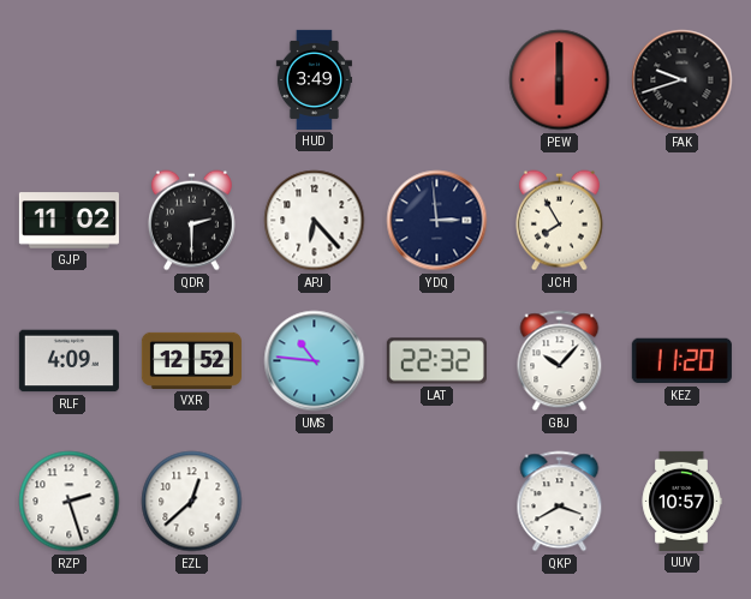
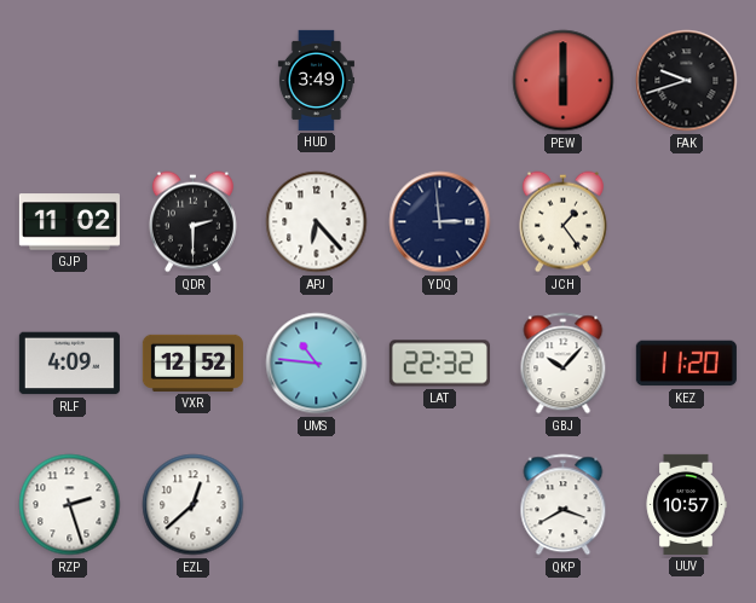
JCH: 7:55 -> 1:24 (562, 222)
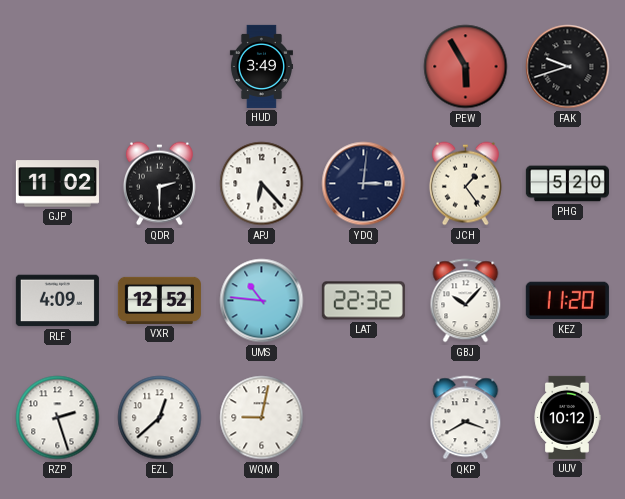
PEW: 6:00 -> 5:55 (466, 67)
YDQ: 2:59 -> 3:01 (364, 184)
PHG: none -> 5:20 (567, 184)
WQM: none -> 9:02 (262, 418)
UUV: 10:57 -> 10:12 (567, 417)
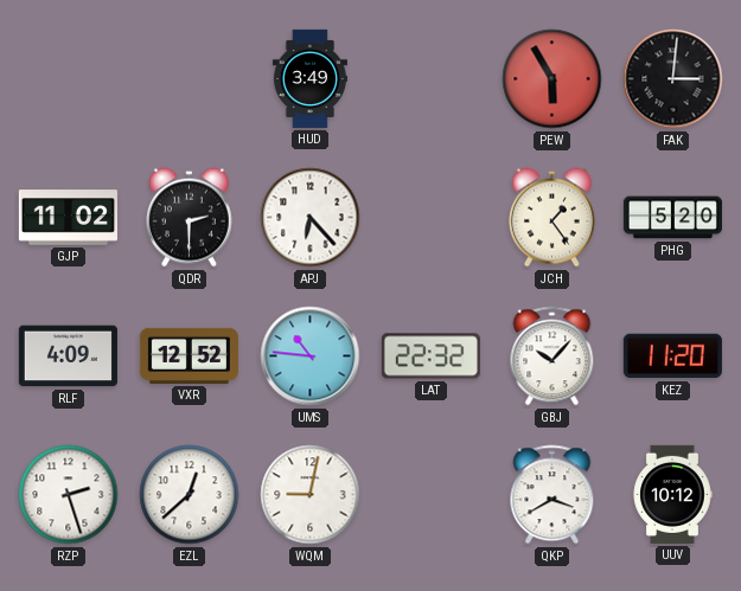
FAK: 9:42 -> 3:01 (673, 79)
YDQ: 3:01 -> none (364, 184)
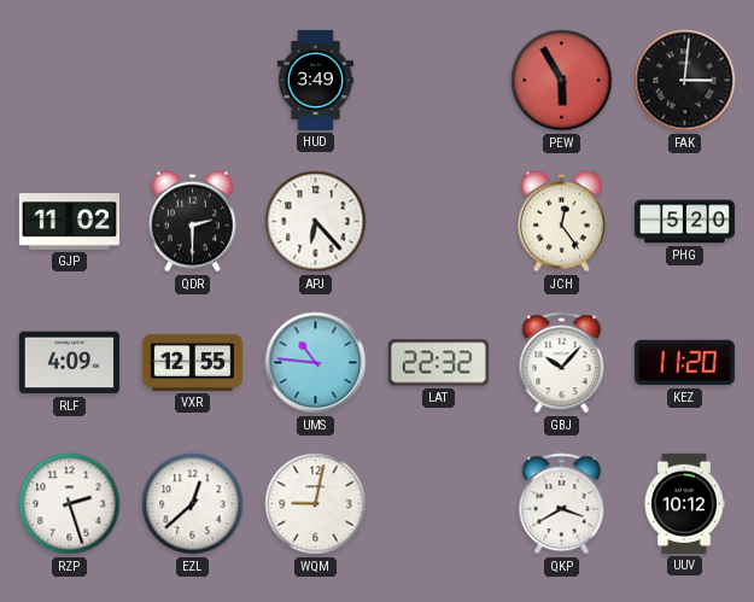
JCH: 1:24 -> 12:24 (561, 222)
VXR: 12:52 -> 12:55 (192, 362)
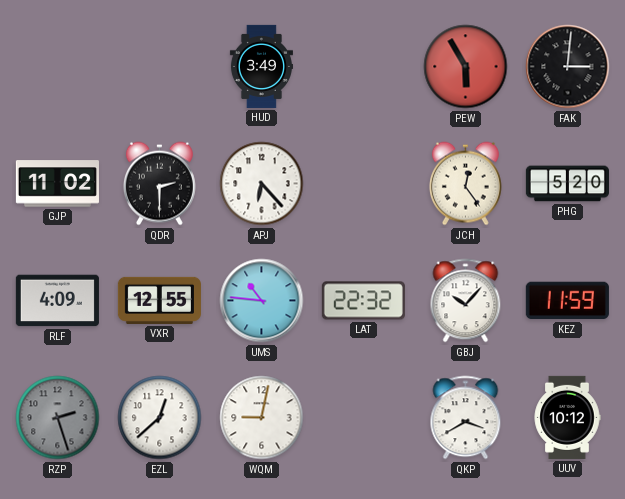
KEZ: 11:20 -> 11:59 (567, 301)
RZP dial: white -> grey (58, 418)
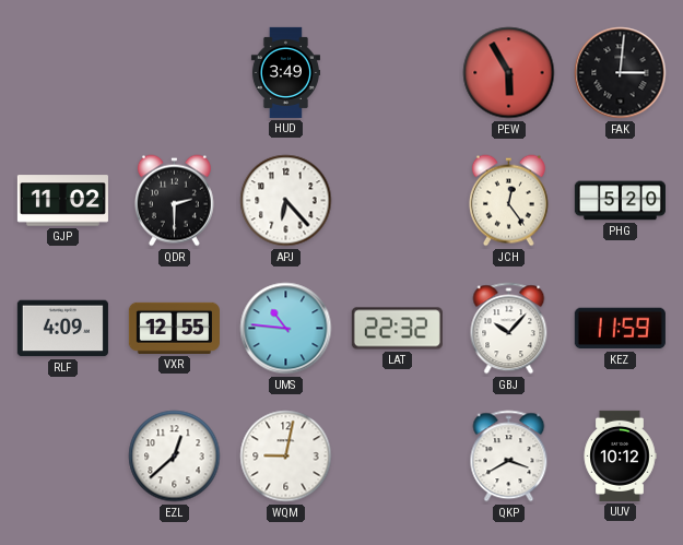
RZP: 2:27 -> none (58, 418)
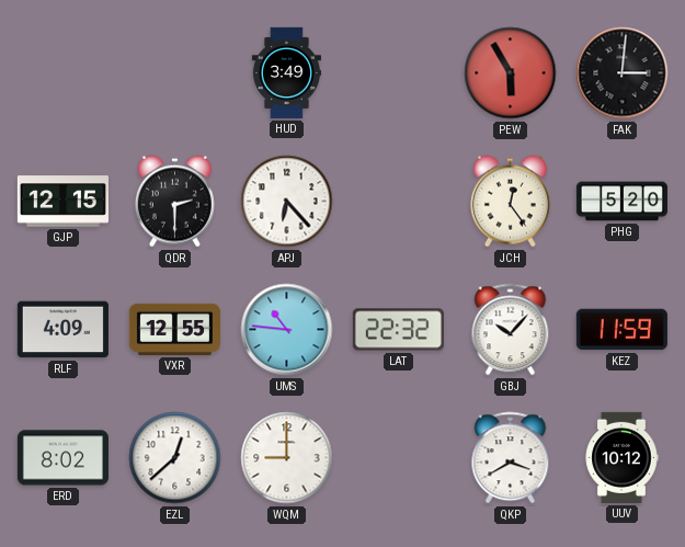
GJP: 11:02 -> 12:15 (62, 202)
ERD: none -> 8:02 (62, 458)
WQM: 9:02 -> 9:00 (287, 458)
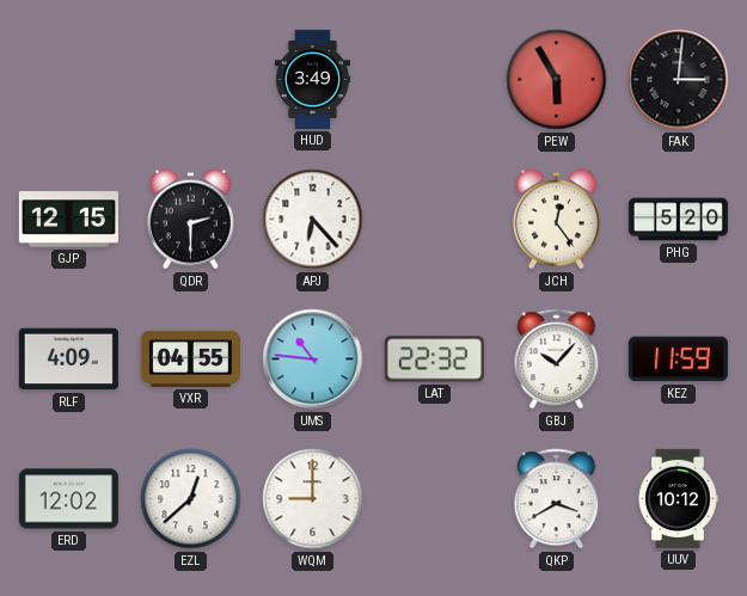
VXR: 12:55 -> 04:55 (190, 358)
ERD: 8:02 -> 12:02 (68, 499)
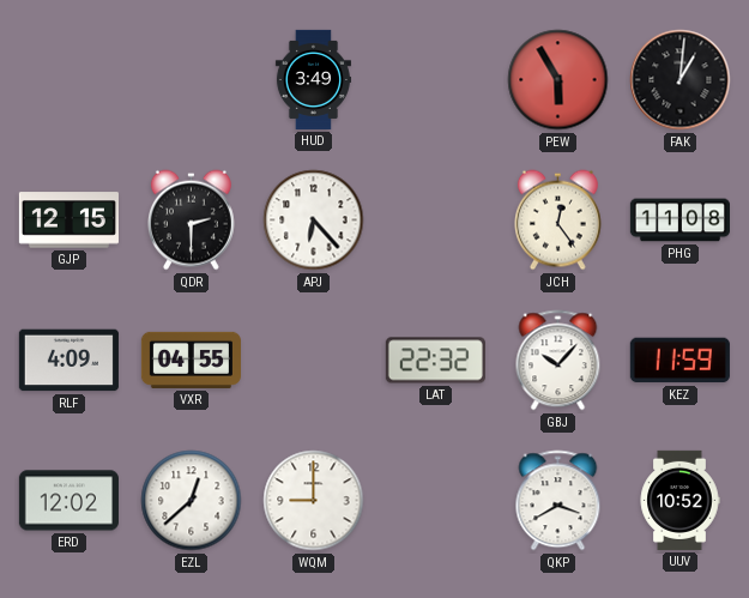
FAK: 3:01 -> 1:01 (681, 80)
PHG: 5:20 -> 11:08 (679, 221)
UMS: 10:46 -> none (313, 360)
UUV: 10:12 -> 10:52 (679, 500)
